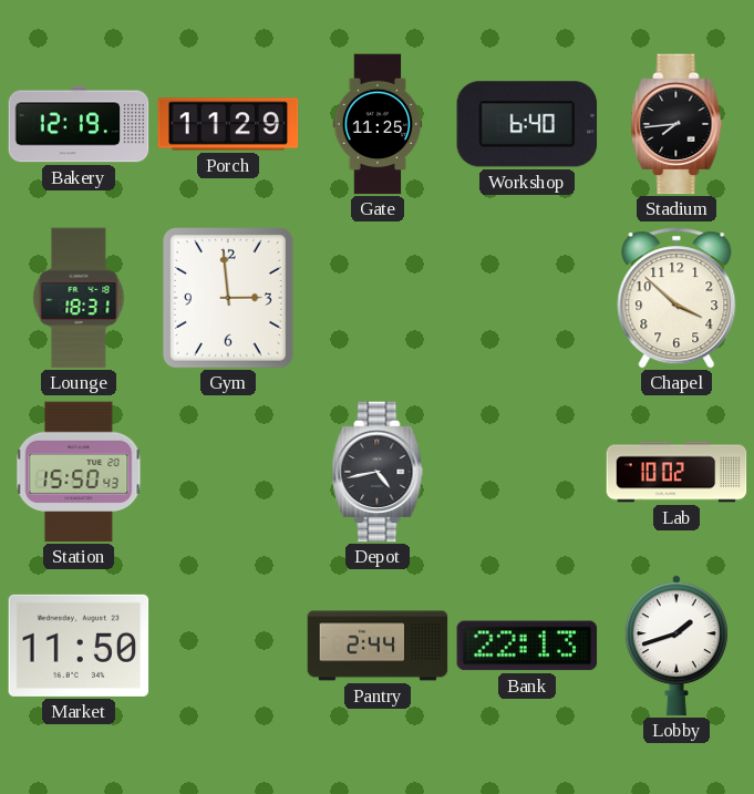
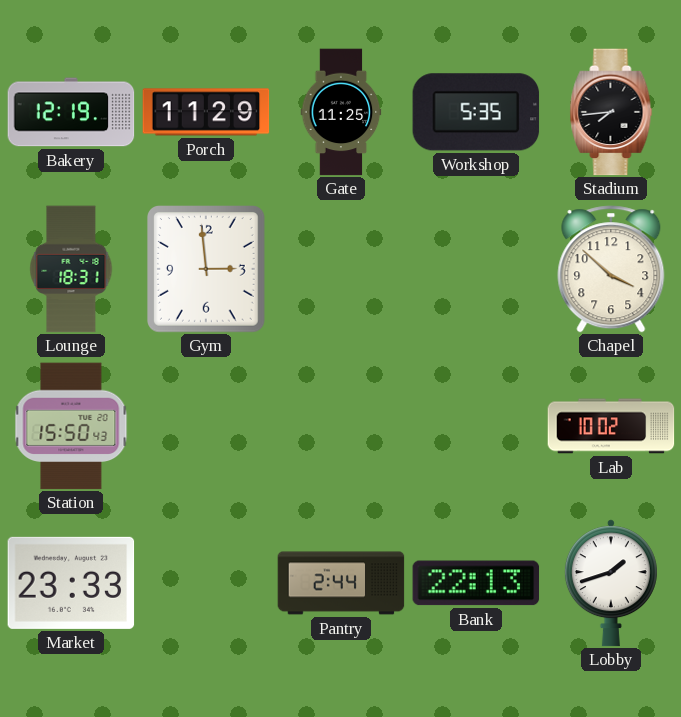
Workshop: 6:40 -> 5:35 (476, 112)
Depot: 4:43 -> none (378, 472)
Market: 11:50 -> 23:33 (71, 583)
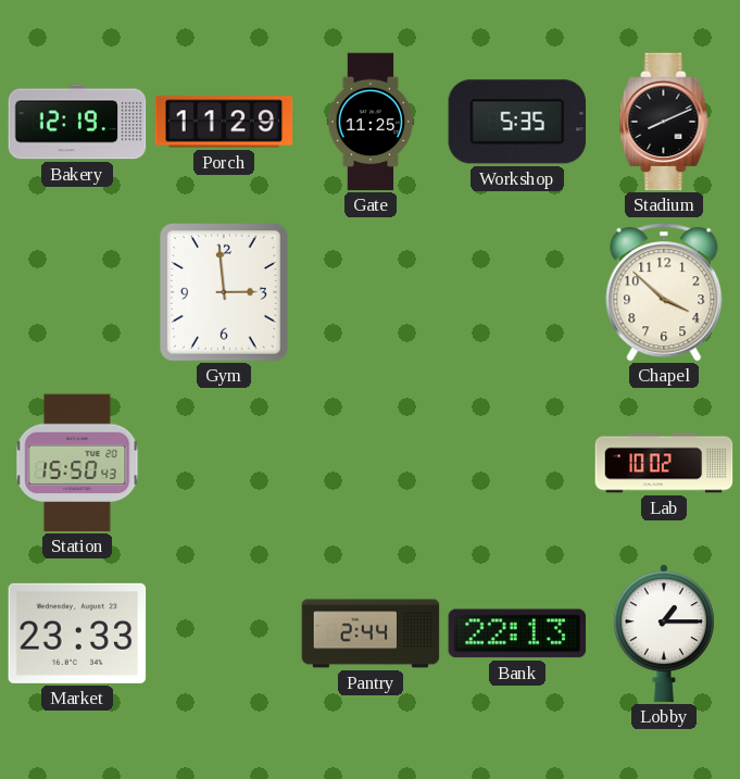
Stadium: 7:44 -> 8:11 (664, 122)
Lounge: 18:31 -> none (71, 269)
Lobby: 1:42 -> 1:15 (664, 633)
